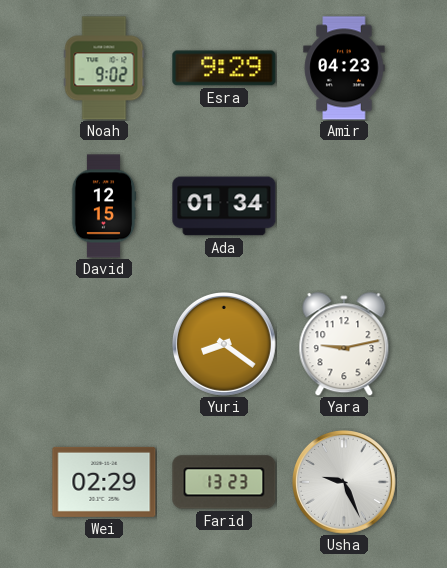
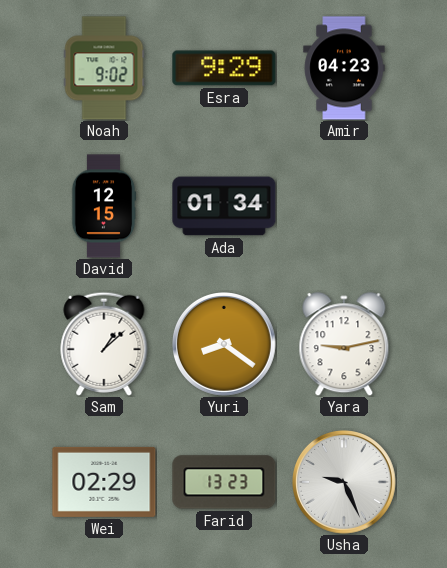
Sam: none -> 1:08 (104, 344)
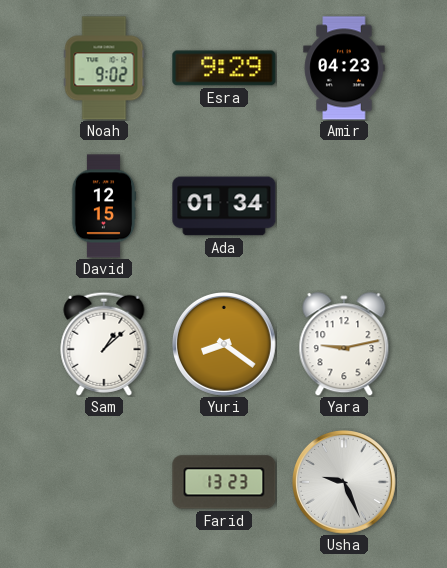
Wei: 02:29 -> none (104, 482)
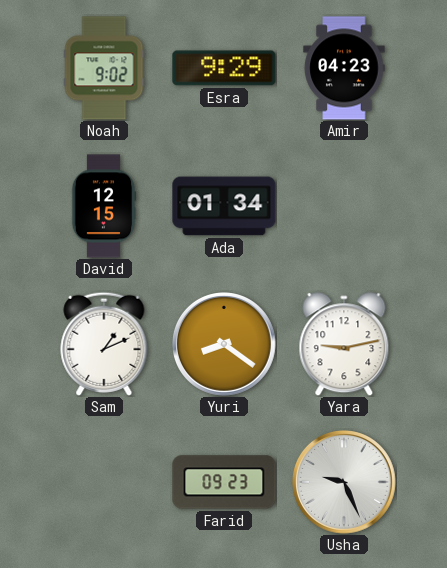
Sam: 1:08 -> 1:11 (104, 344)
Farid: 13:23 -> 09:23 (224, 482)
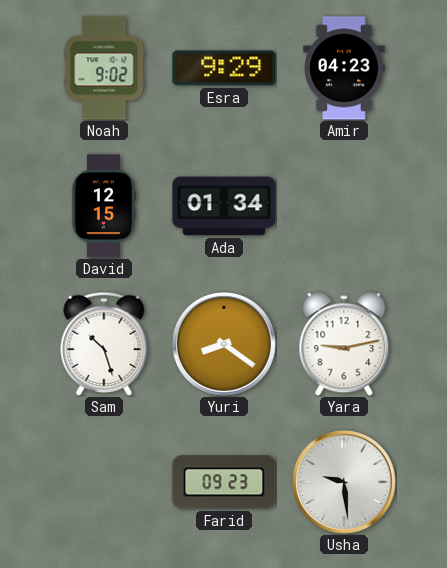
Sam: 1:11 -> 10:27 (104, 344)
Usha: 9:26 -> 9:29 (345, 483)
